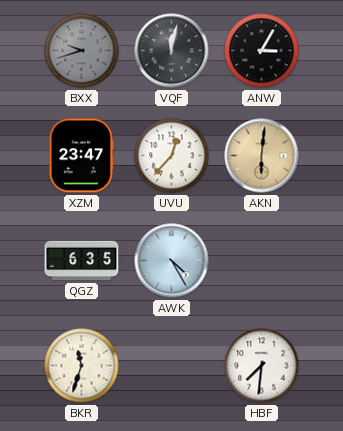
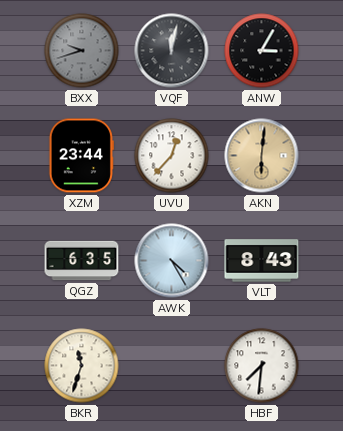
XZM: 23:47 -> 23:44 (81, 156)
VLT: none -> 8:43 (262, 261)
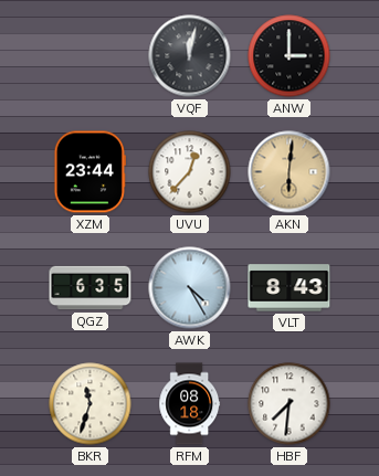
BXX: 9:42 -> none (82, 51)
ANW: 3:05 -> 3:00 (289, 56)
RFM: none -> 08:18 (190, 404)
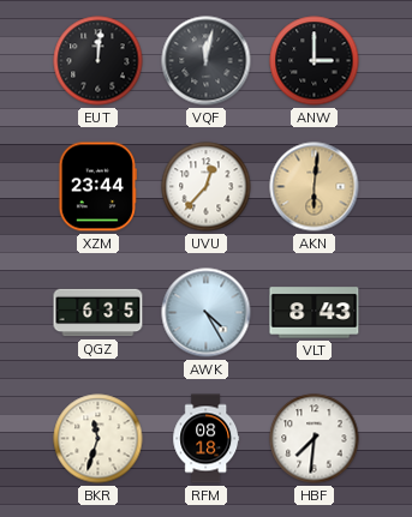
EUT: none -> 12:01 (98, 61)
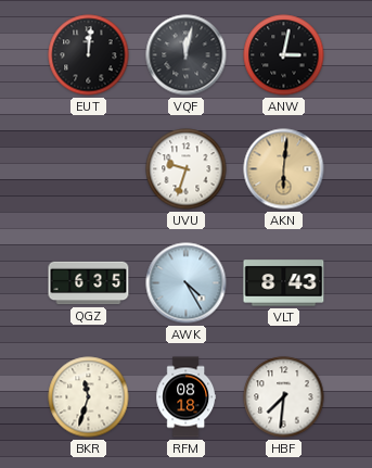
ANW: 3:00 -> 3:02 (284, 55)
XZM: 23:44 -> none (97, 187)
UVU: 12:37 -> 9:33 (187, 169)
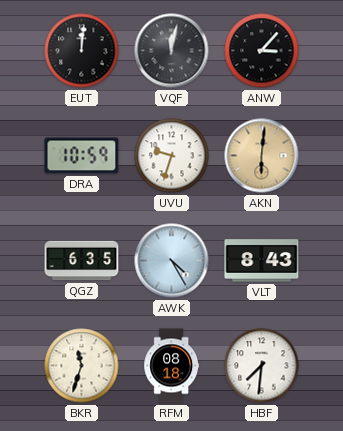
ANW: 3:02 -> 3:07 (262, 51)
DRA: none -> 10:59 (82, 156)
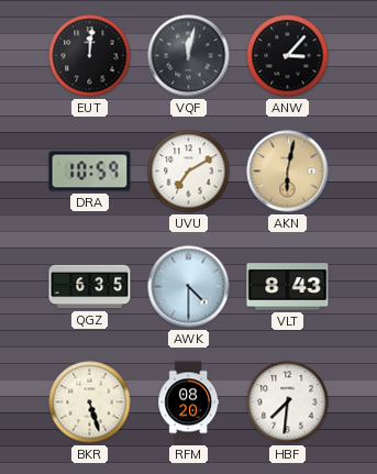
UVU: 9:33 -> 7:10 (189, 172)
AKN: 6:01 -> 6:02 (288, 172)
AWK: 4:25 -> 4:30 (189, 287)
BKR: 11:33 -> 5:27 (90, 403)
RFM: 08:18 -> 08:20 (189, 403)
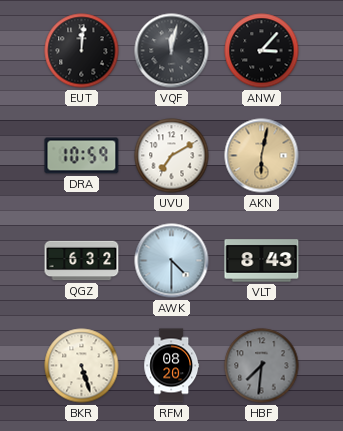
QGZ: 6:35 -> 6:32 (82, 261)
HBF dial: white -> grey (262, 366)
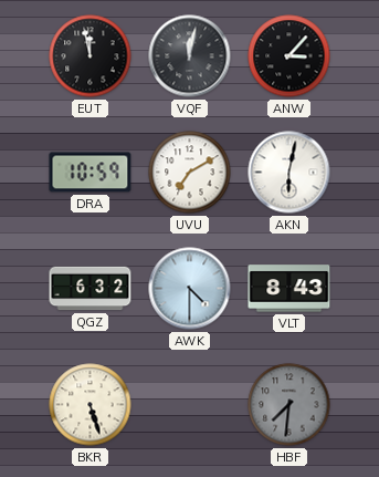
EUT: 12:01 -> 11:58 (91, 56)
AKN dial: champagne -> white (289, 173)
RFM: 08:20 -> none (172, 366)
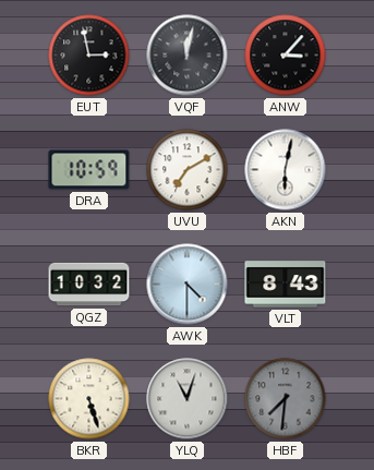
EUT: 11:58 -> 2:58 (89, 56)
QGZ: 6:32 -> 10:32 (89, 285)
YLQ: none -> 11:03 (188, 399)
